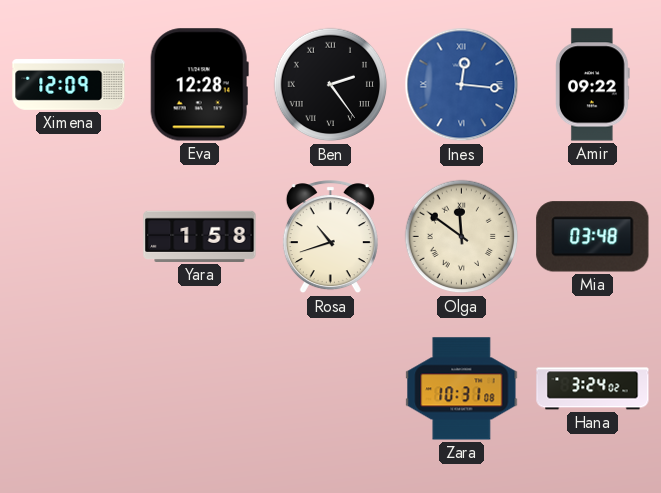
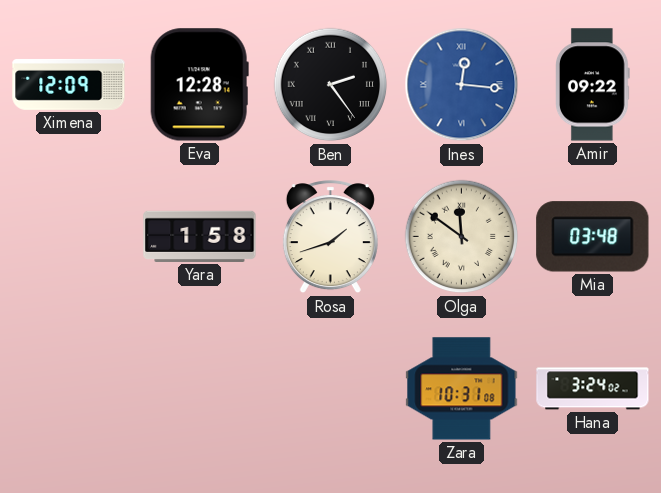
Rosa: 10:42 -> 1:42 (330, 237)
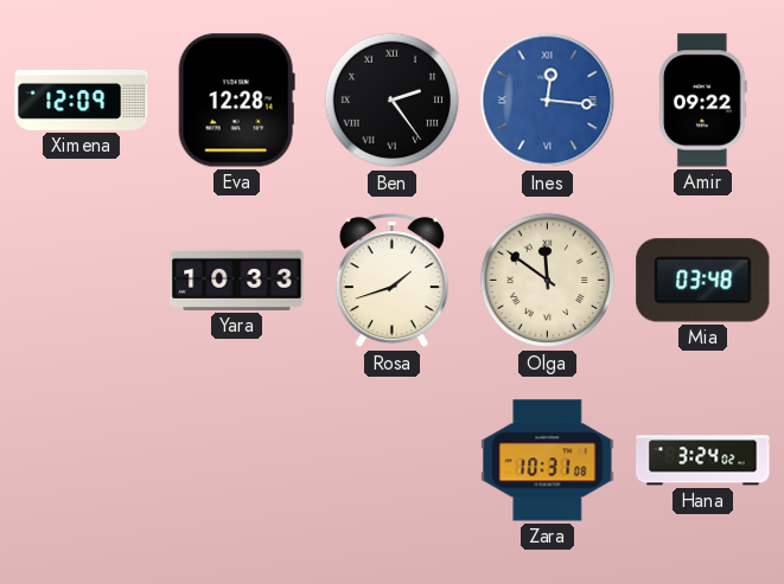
Yara: 1:58 -> 10:33 (237, 280)
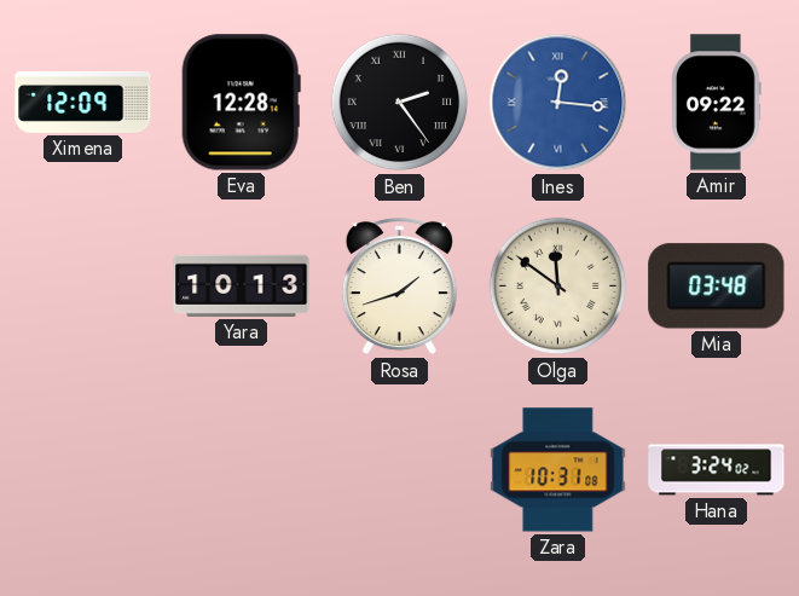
Yara: 10:33 -> 10:13 (242, 285)
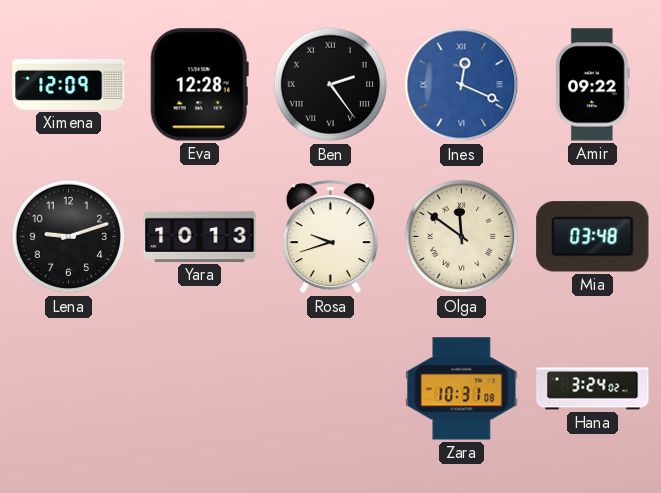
Ines: 12:16 -> 12:19 (462, 85)
Lena: none -> 9:12 (69, 237)
Rosa: 1:42 -> 9:42 (330, 237)
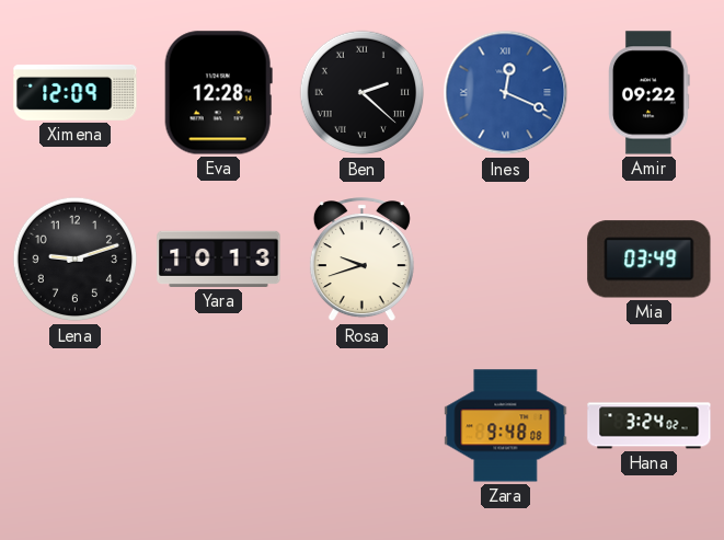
Ben: 2:24 -> 2:22 (363, 93)
Olga: 11:51 -> none (462, 237)
Mia: 03:48 -> 03:49 (650, 260)
Zara: 10:31 -> 9:48 (506, 426)
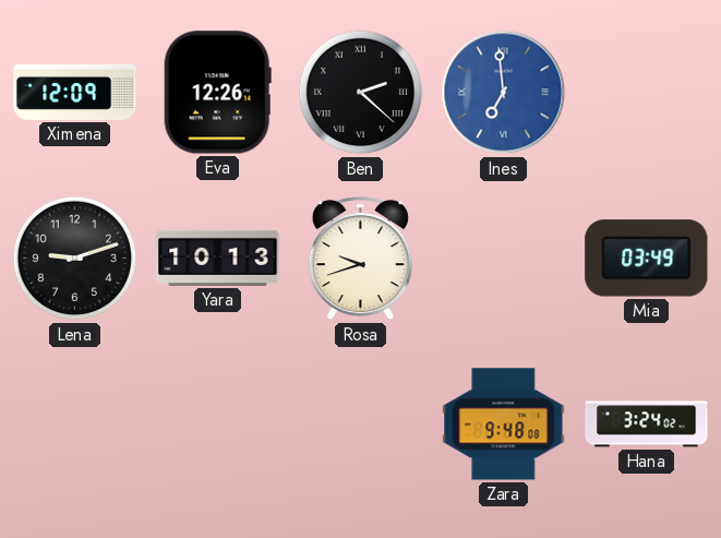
Eva: 12:28 -> 12:26 (217, 93)
Ines: 12:19 -> 6:59 (504, 93)
Amir: 09:22 -> none (650, 93)
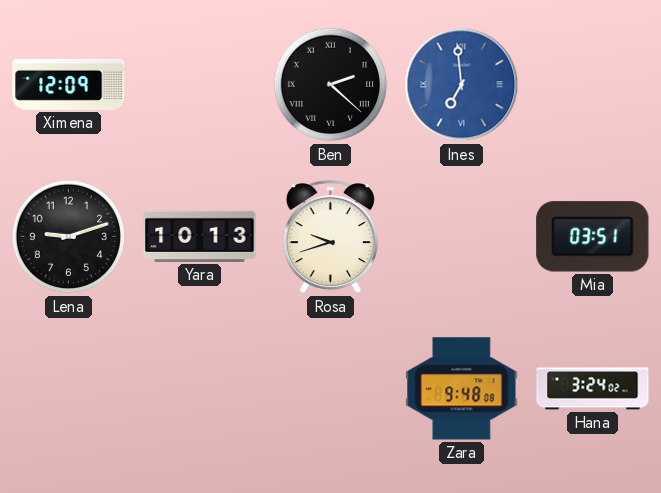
Eva: 12:26 -> none (217, 93)
Mia: 03:49 -> 03:51 (593, 237)
